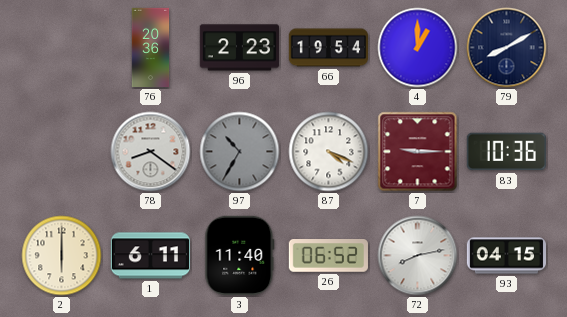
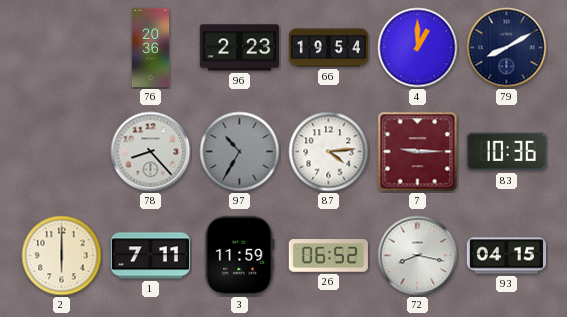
78: 8:21 -> 8:23 (151, 152)
87: 4:19 -> 4:14 (329, 152)
1: 6:11 -> 7:11 (150, 256)
3: 11:40 -> 11:59 (240, 255)
72: 8:13 -> 8:17 (418, 256)
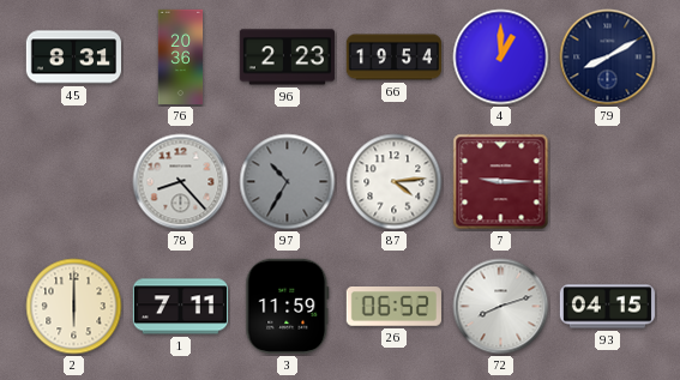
45: none -> 8:31 (73, 58)
83: 10:36 -> none (506, 152)
72: 8:17 -> 8:12 (501, 307)
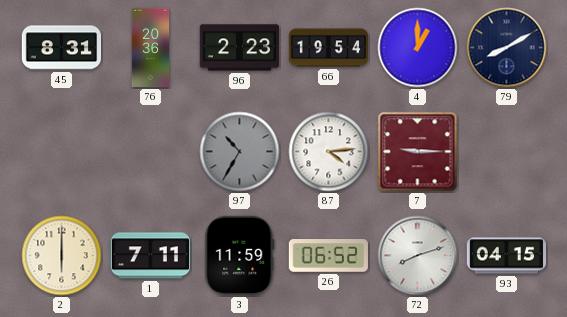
78: 8:23 -> none (181, 182)
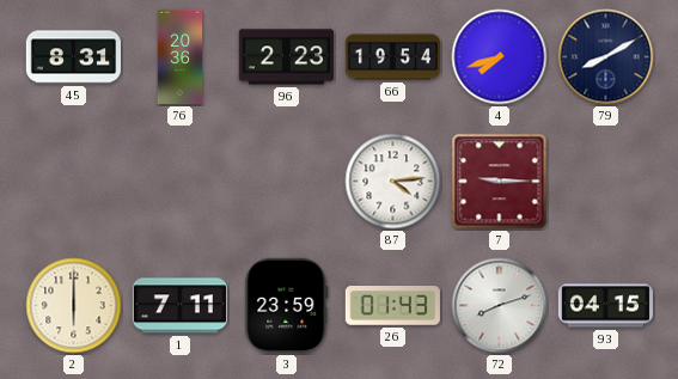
4: 1:00 -> 7:42 (500, 57)
97: 10:35 -> none (240, 152)
3: 11:59 -> 23:59 (287, 305)
26: 06:52 -> 01:43 (392, 306)
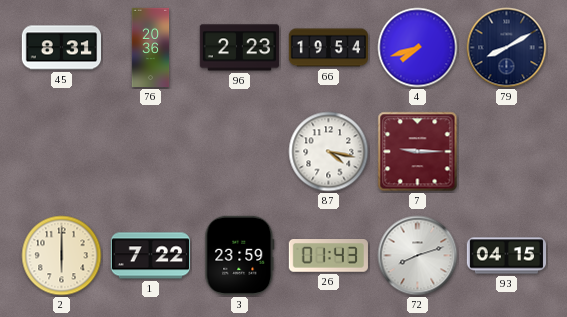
87: 4:14 -> 4:17 (329, 152)
1: 7:11 -> 7:22 (150, 256)
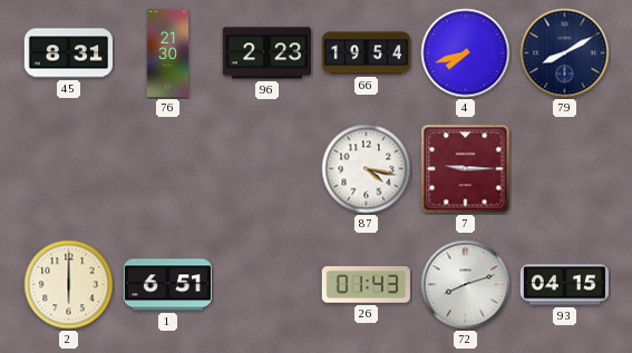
76: 20:36 -> 21:30 (168, 53)
1: 7:22 -> 6:51 (167, 285)
3: 23:59 -> none (240, 255)
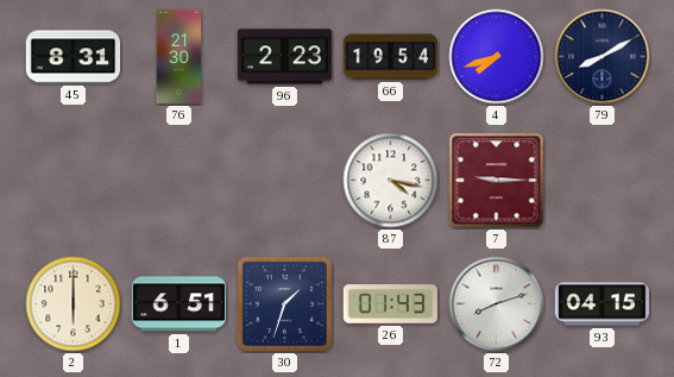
30: none -> 1:33 (284, 303)
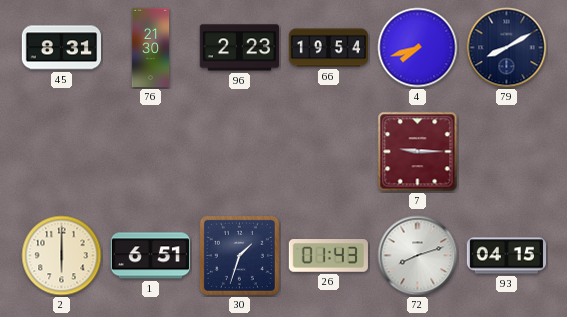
87: 4:17 -> none (391, 181)
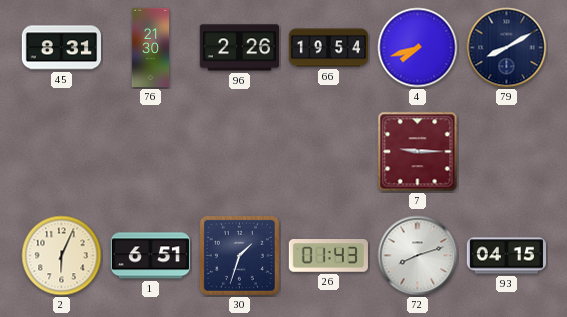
96: 2:23 -> 2:26 (239, 48)
2: 6:00 -> 6:04 (62, 256)
